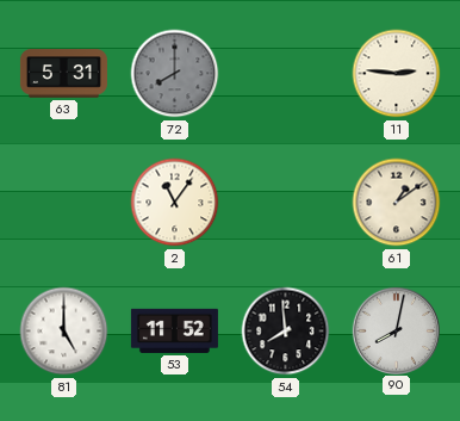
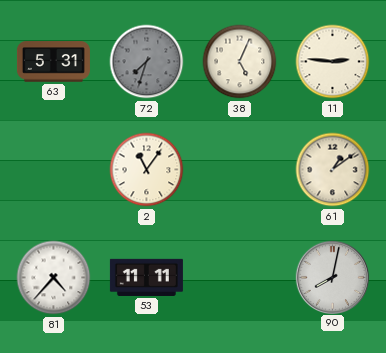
72: 8:00 -> 7:33 (147, 62)
38: none -> 5:04 (240, 62)
81: 5:00 -> 4:37 (54, 278)
53: 11:52 -> 11:11 (146, 277)
54: 7:59 -> none (286, 332)
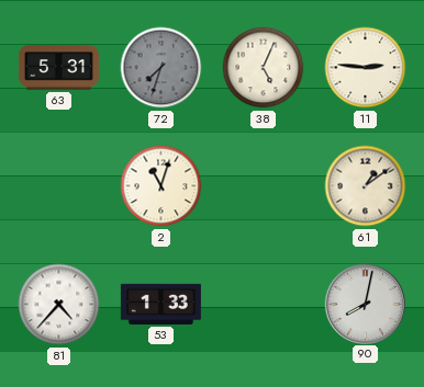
2: 11:06 -> 11:03 (161, 186)
53: 11:11 -> 1:33 (160, 304)
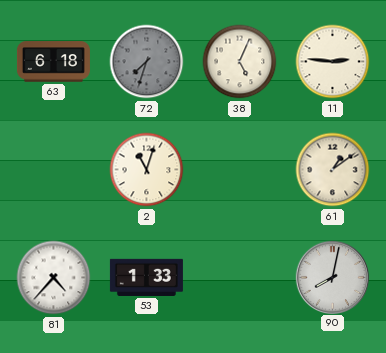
63: 5:31 -> 6:18 (53, 62)
